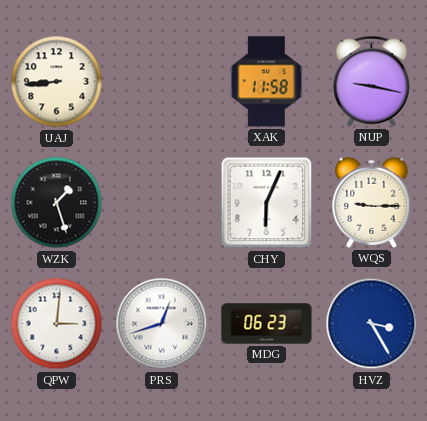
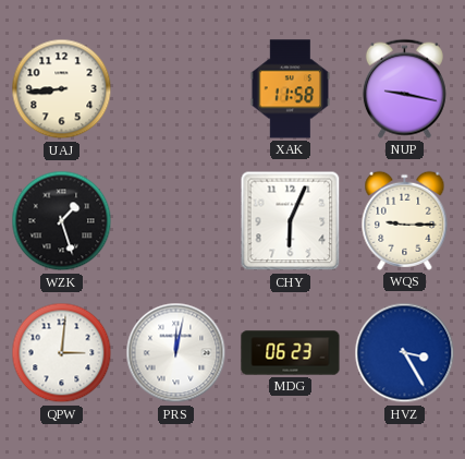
PRS: 12:42 -> 12:02 (176, 353)
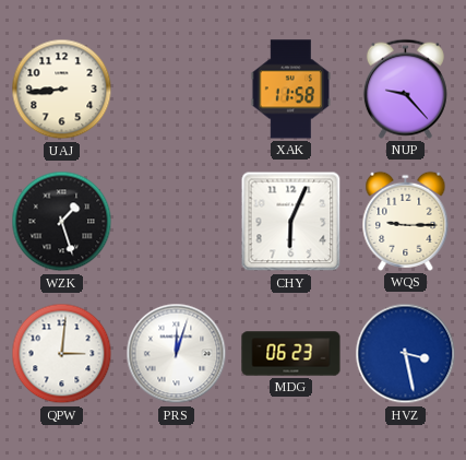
NUP: 9:17 -> 9:23 (405, 89)
PRS: 12:02 -> 12:03 (177, 354)
HVZ: 3:25 -> 3:28 (406, 354)
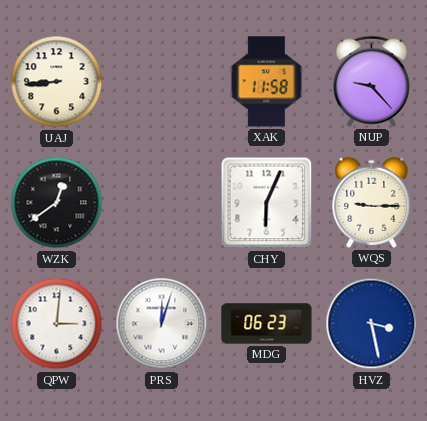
WZK: 1:27 -> 12:39 (57, 203)
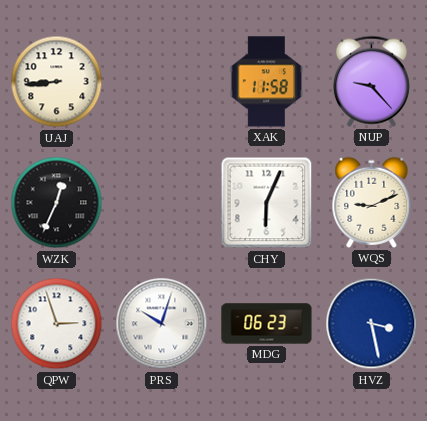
WZK: 12:39 -> 12:34 (57, 203)
WQS: 9:15 -> 9:11 (372, 202)
QPW: 3:01 -> 2:57 (57, 324)
PRS: 12:03 -> 10:03 (162, 324)
